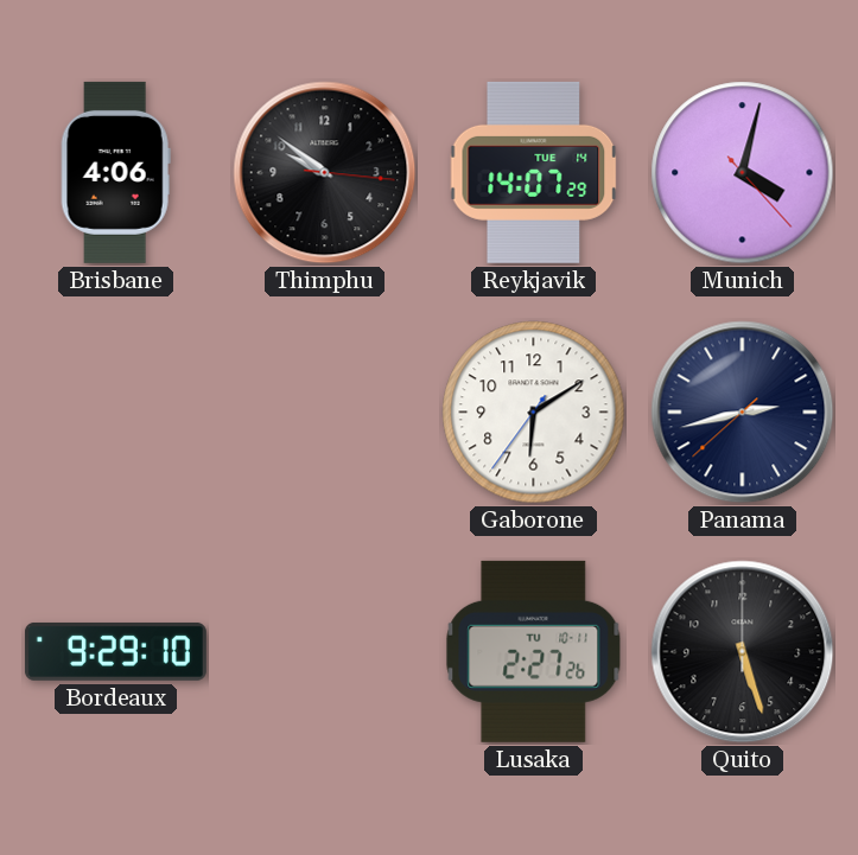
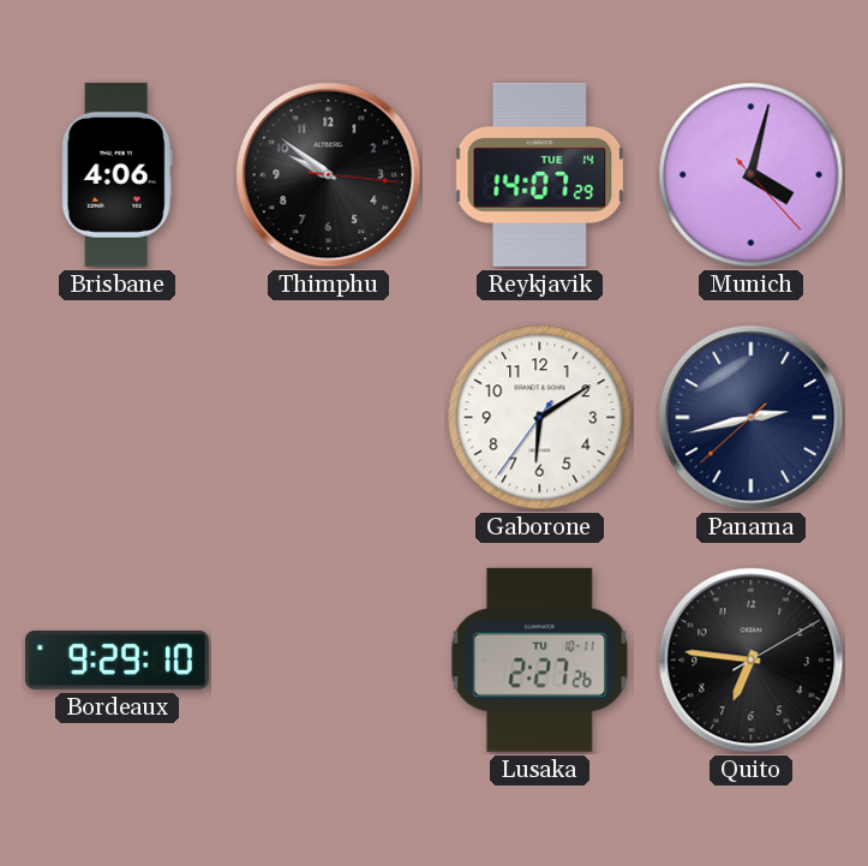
Quito: 5:27 -> 6:46 (752, 661)
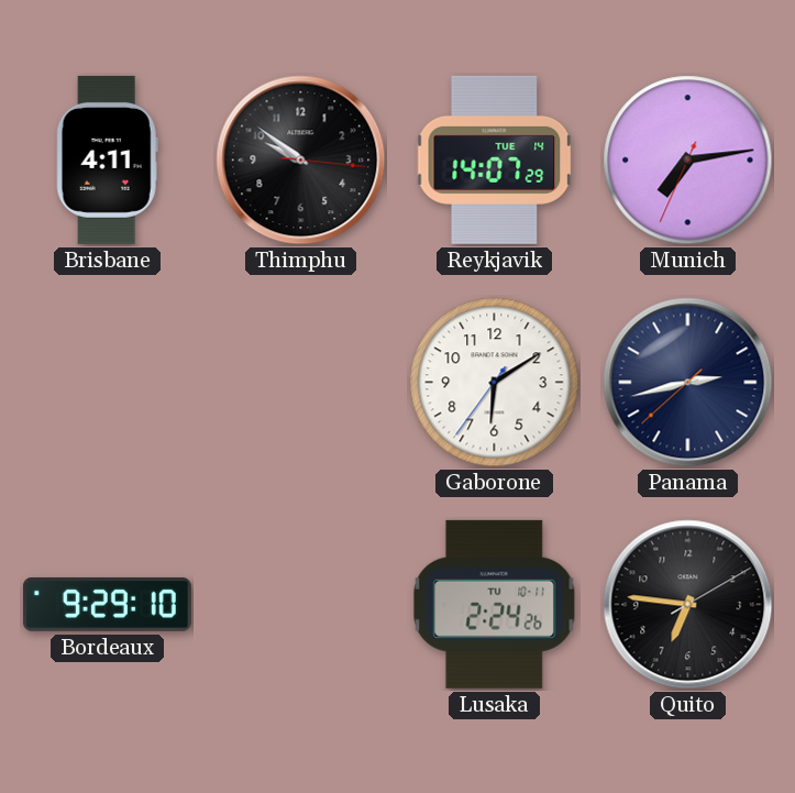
Brisbane: 4:06 -> 4:11 (107, 159)
Munich: 4:02 -> 7:13 (688, 161)
Lusaka: 2:27 -> 2:24 (495, 604)
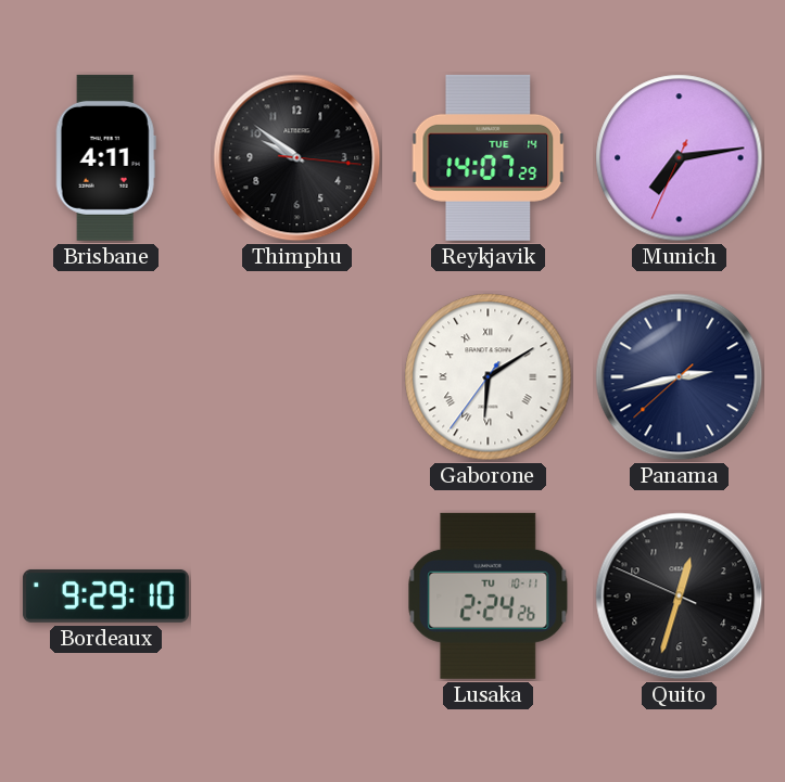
Gaborone numerals: Arabic -> Roman (489, 377)
Quito: 6:46 -> 12:32 (680, 597)
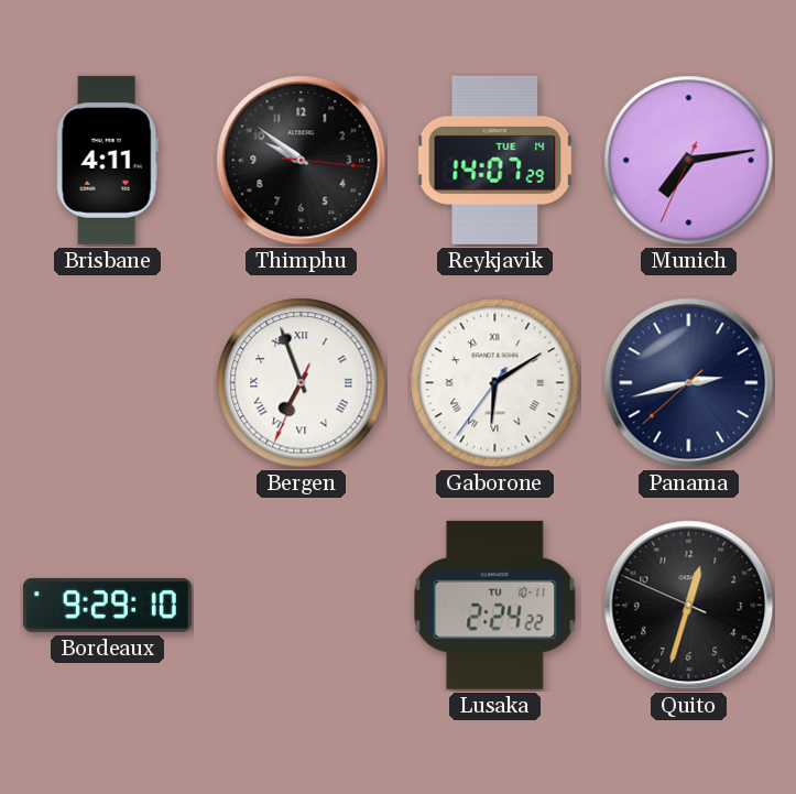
Bergen: none -> 6:56 (302, 383)
Lusaka: 2:24:26 -> 2:24:22 (495, 605)
